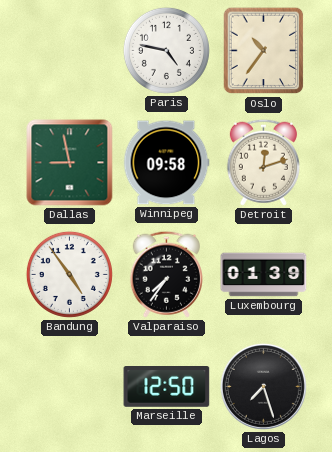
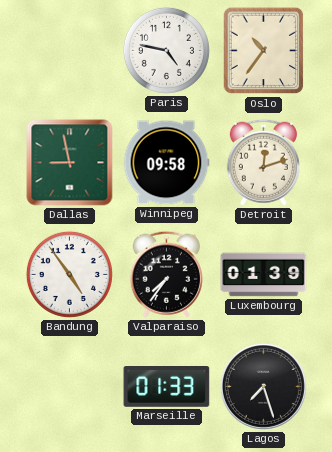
Marseille: 12:50 -> 01:33 (167, 387)
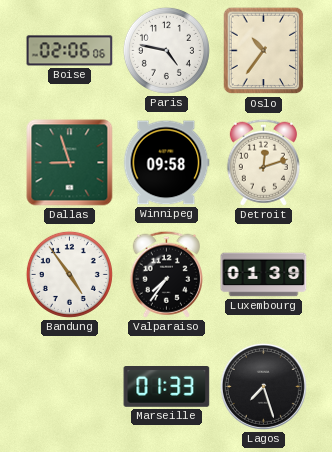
Boise: none -> 02:06 (70, 51)
Dallas: 8:58 -> 8:57 (70, 163)
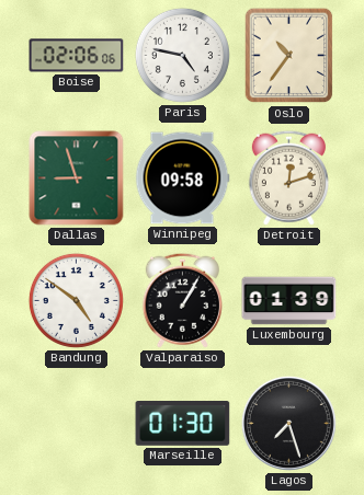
Bandung: 4:54 -> 4:51 (76, 300)
Valparaiso: 7:36 -> 1:05 (182, 300)
Marseille: 01:33 -> 01:30 (183, 424)
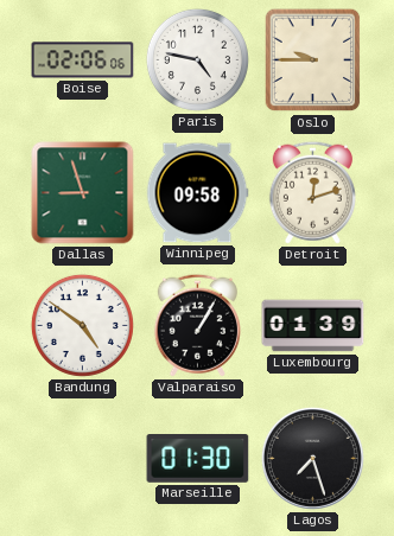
Oslo: 10:36 -> 9:45 (313, 60)
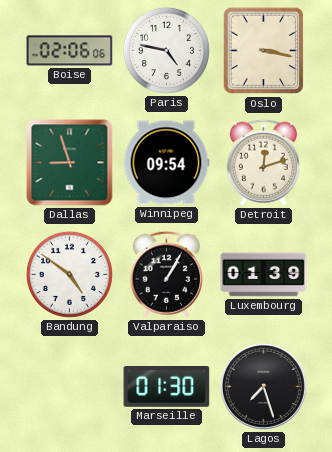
Oslo: 9:45 -> 3:17 (264, 51)
Winnipeg: 09:58 -> 09:54 (166, 163)
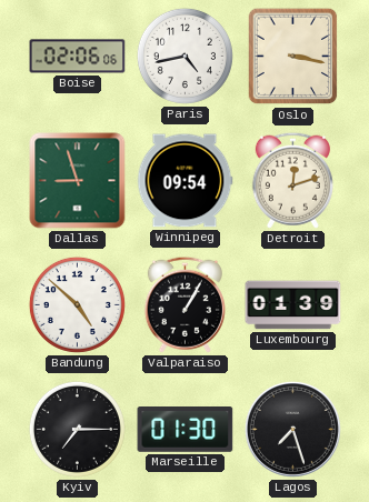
Paris: 4:47 -> 4:43 (184, 56)
Bandung: 4:51 -> 4:52 (77, 304)
Kyiv: none -> 7:15 (77, 429)
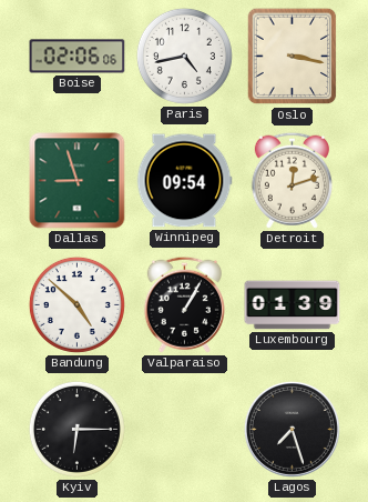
Kyiv: 7:15 -> 6:15 (76, 429)
Marseille: 01:30 -> none (186, 430)
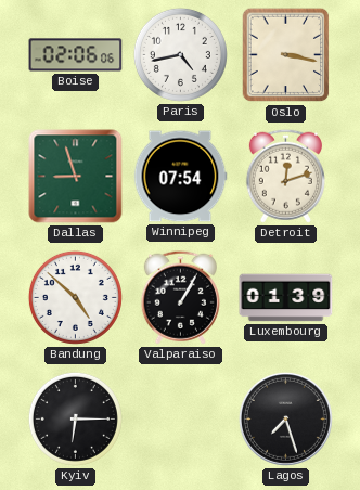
Winnipeg: 09:54 -> 07:54 (180, 177)
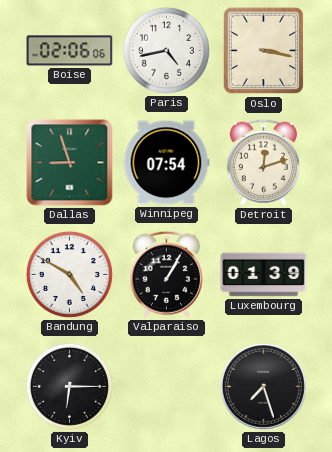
Bandung: 4:52 -> 4:50 (69, 274)
